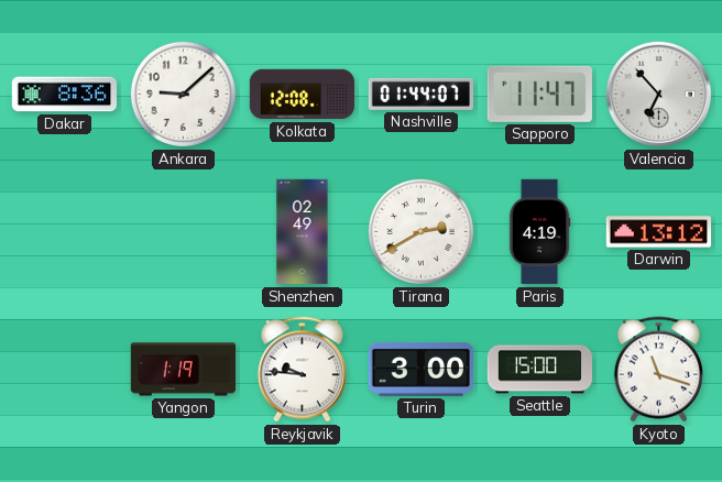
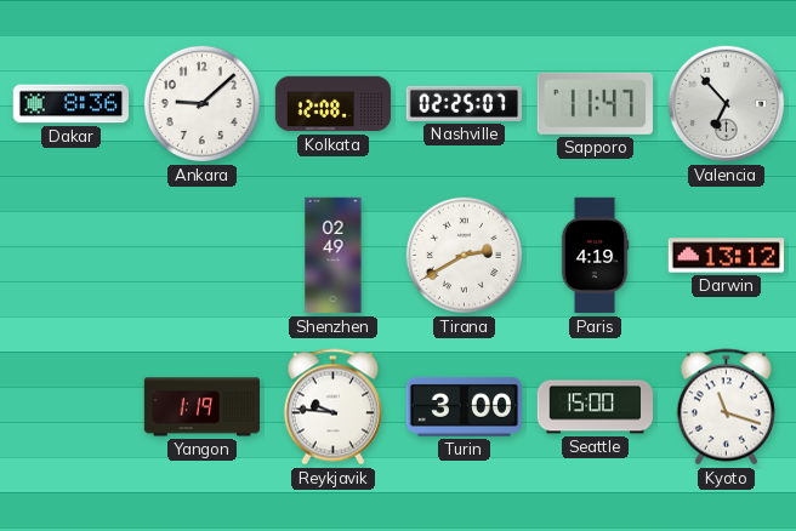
Nashville: 01:44 -> 02:25 (464, 103)
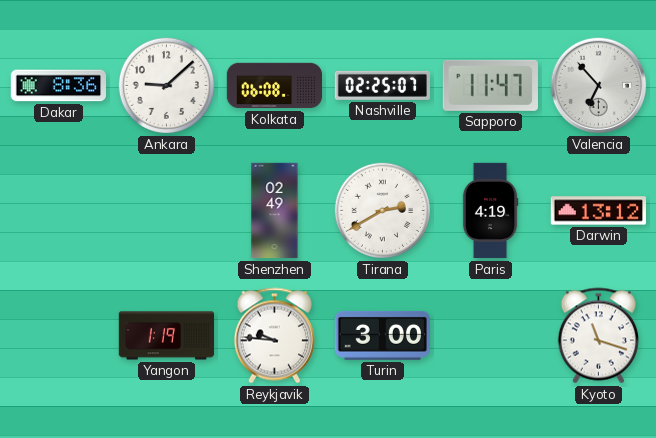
Kolkata: 12:08 -> 06:08 (275, 86)
Seattle: 15:00 -> none (595, 407)
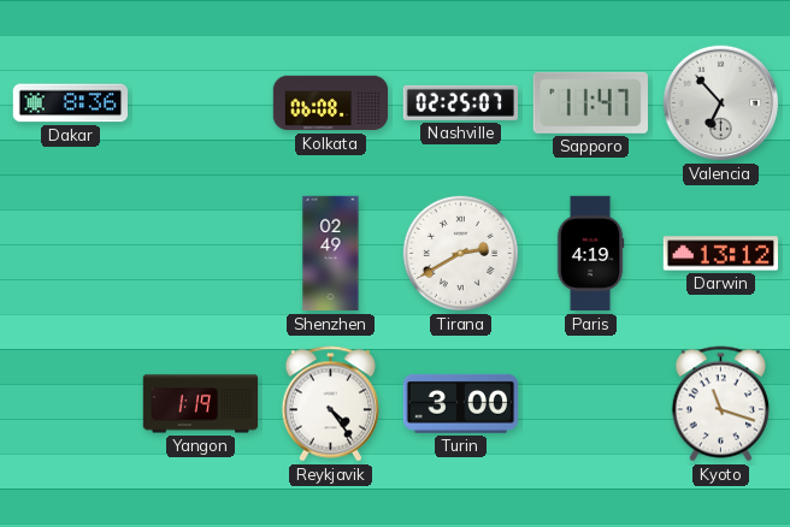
Ankara: 9:08 -> none (166, 85)
Reykjavik: 9:46 -> 4:24 (330, 404)
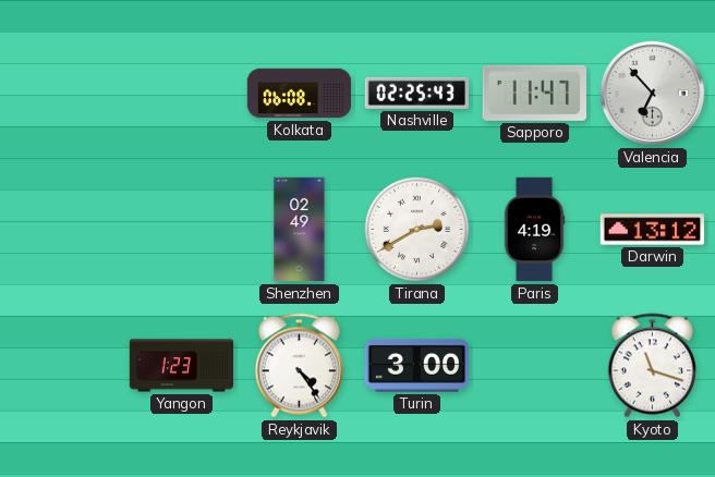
Dakar: 8:36 -> none (70, 103)
Nashville: 02:25:07 -> 02:25:43 (416, 93)
Yangon: 1:19 -> 1:23 (182, 366)
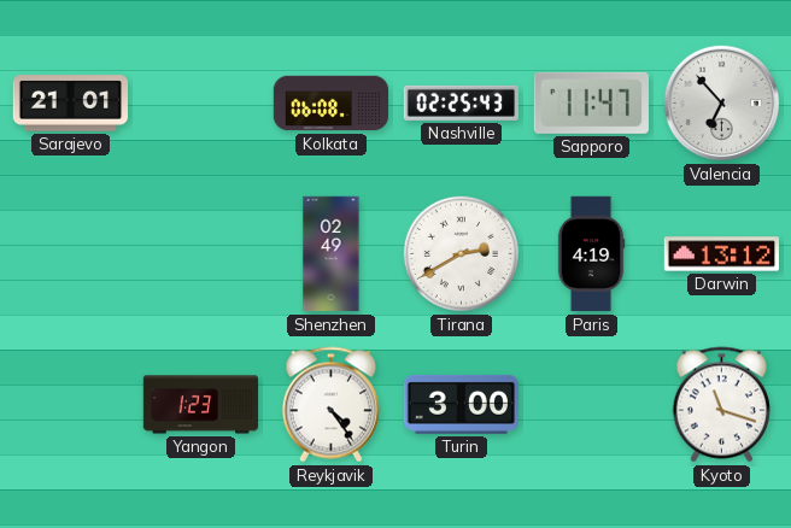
Sarajevo: none -> 21:01 (70, 104)
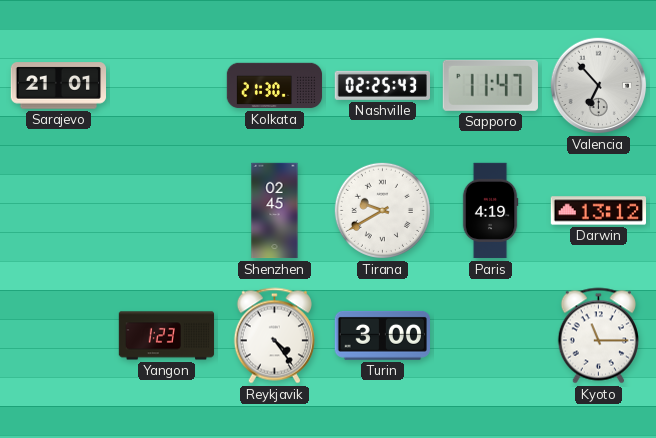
Kolkata: 06:08 -> 21:30 (275, 86)
Shenzhen: 02:49 -> 02:45 (275, 211)
Tirana: 2:40 -> 9:40 (382, 210)
Kyoto: 11:18 -> 11:15 (598, 336)
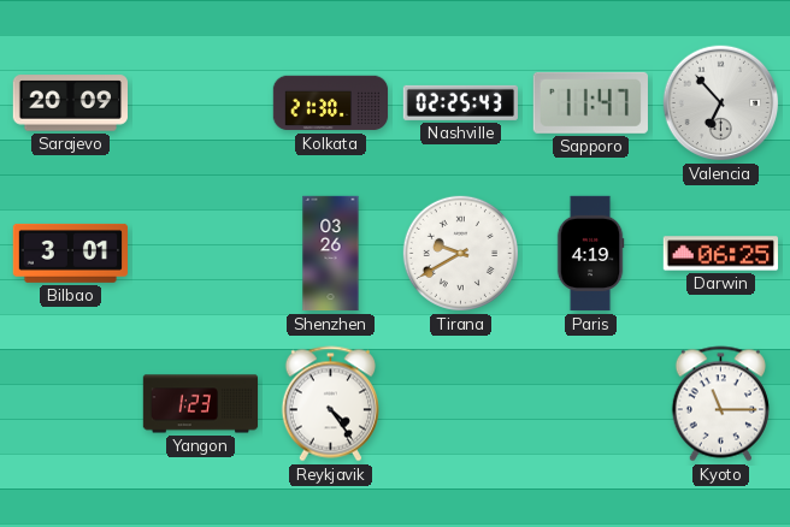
Sarajevo: 21:01 -> 20:09 (70, 103)
Bilbao: none -> 3:01 (70, 253)
Shenzhen: 02:45 -> 03:26 (331, 254)
Darwin: 13:12 -> 06:25 (720, 254)
Turin: 3:00 -> none (382, 335)
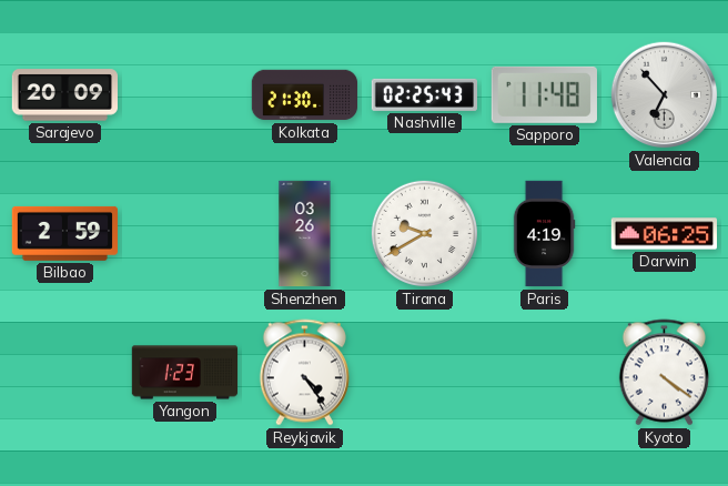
Sapporo: 11:47 -> 11:48 (544, 94)
Bilbao: 3:01 -> 2:59 (64, 233)
Kyoto: 11:15 -> 4:21 (664, 373)
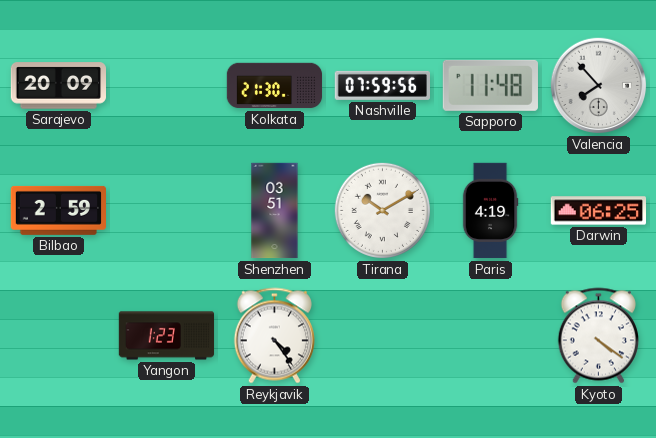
Nashville: 02:25 -> 07:59 (382, 85)
Valencia: 6:53 -> 7:53 (599, 86)
Shenzhen: 03:26 -> 03:51 (275, 211)
Tirana: 9:40 -> 10:10 (382, 210)
